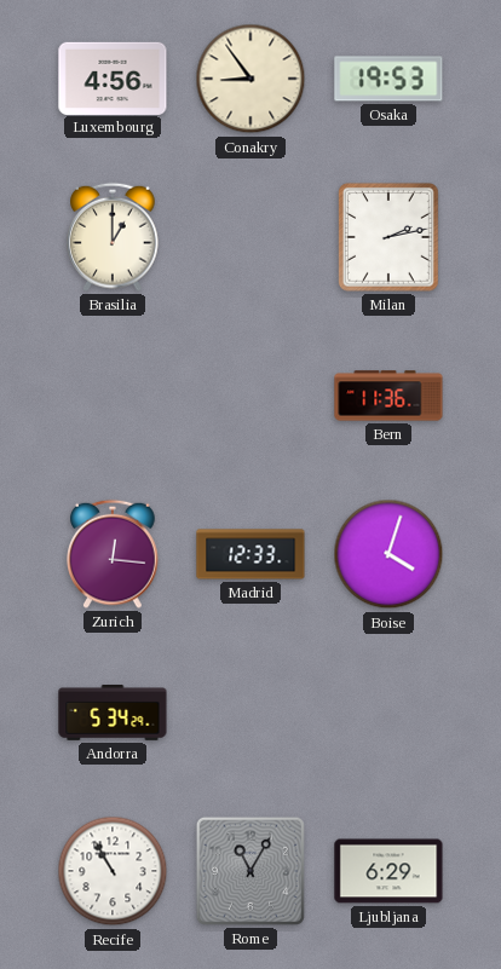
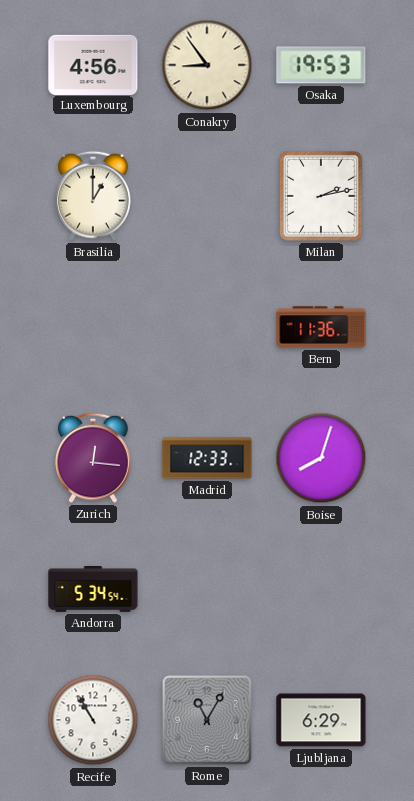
Boise: 4:03 -> 8:03 (321, 458)
Andorra: 5:34:29 -> 5:34:54 (93, 590)
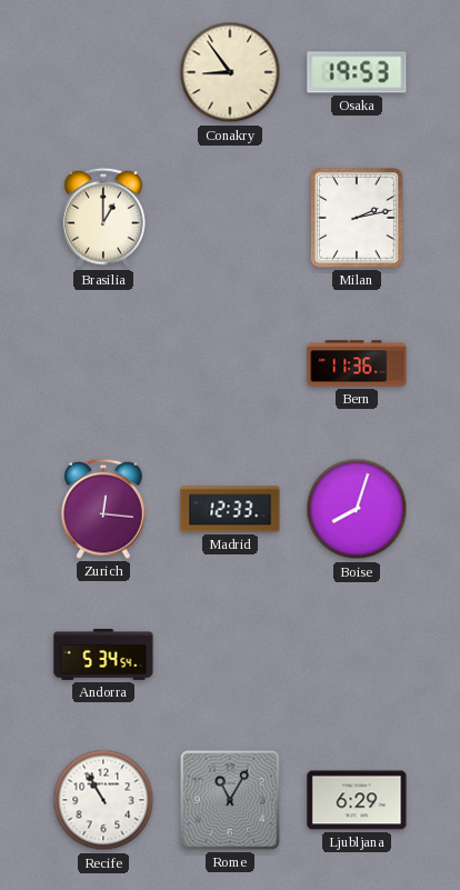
Luxembourg: 4:56 -> none (93, 64)
